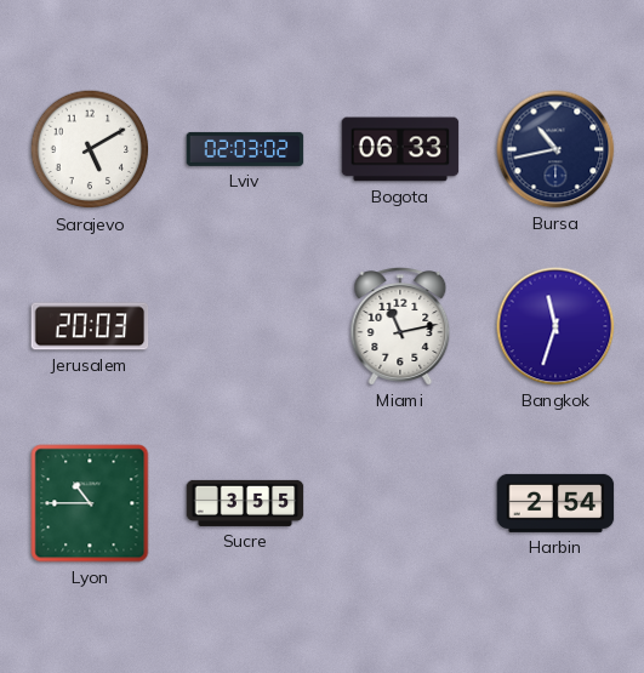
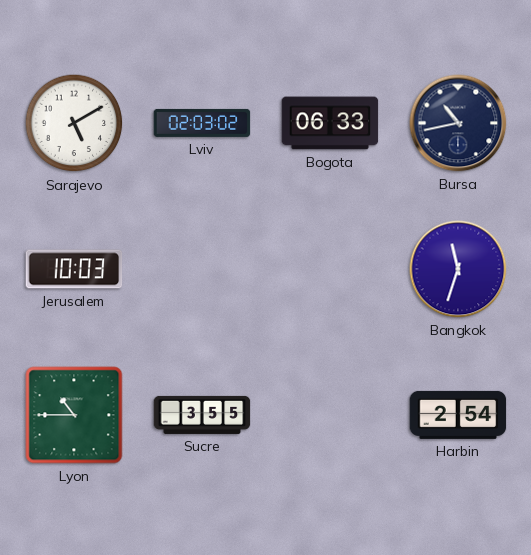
Jerusalem: 20:03 -> 10:03 (74, 269)
Miami: 11:13 -> none (400, 326)
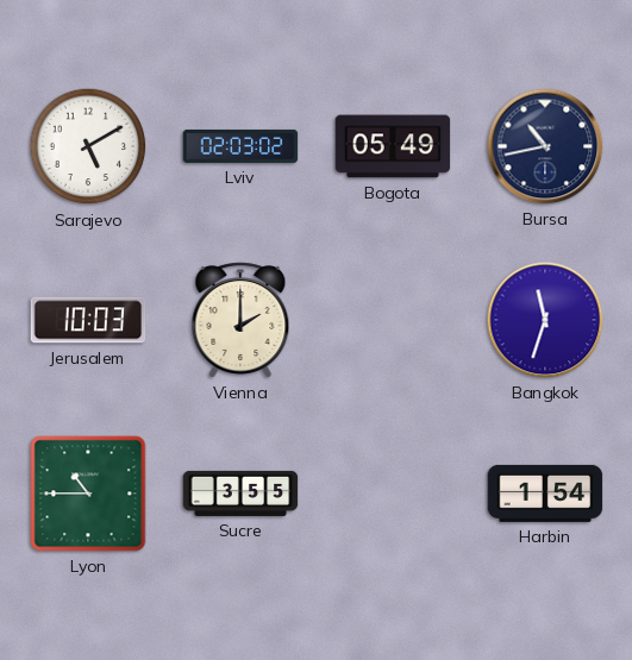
Bogota: 06:33 -> 05:49 (393, 146)
Vienna: none -> 2:00 (240, 320)
Harbin: 2:54 -> 1:54 (545, 494)
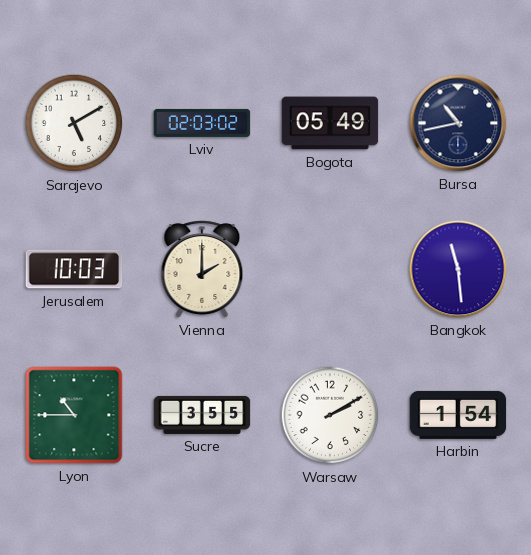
Bangkok: 11:33 -> 11:29 (458, 269)
Warsaw: none -> 2:10 (330, 415)
